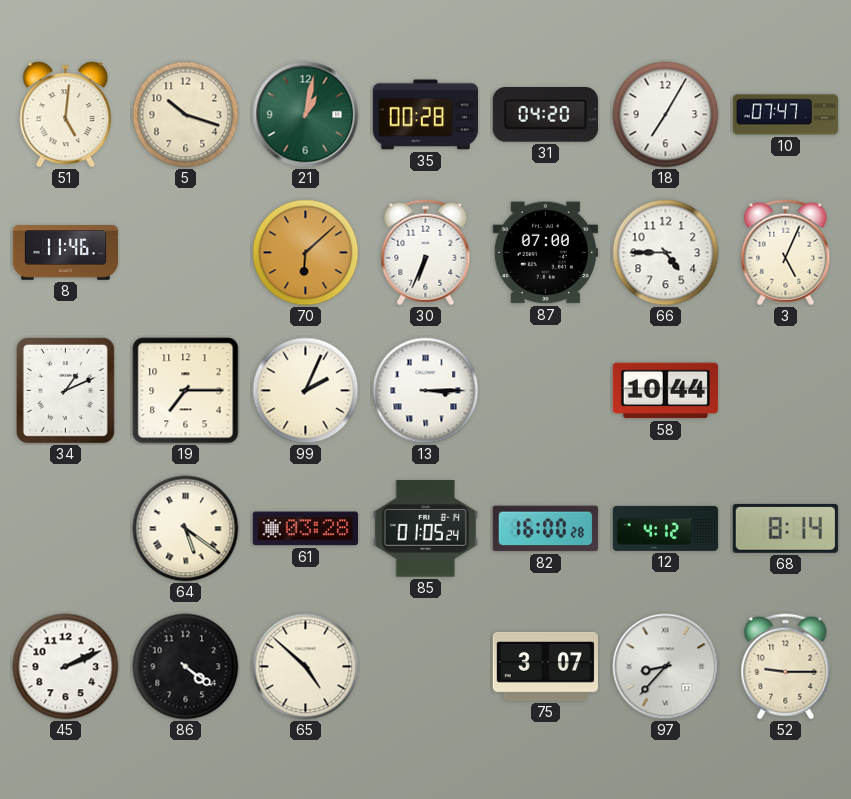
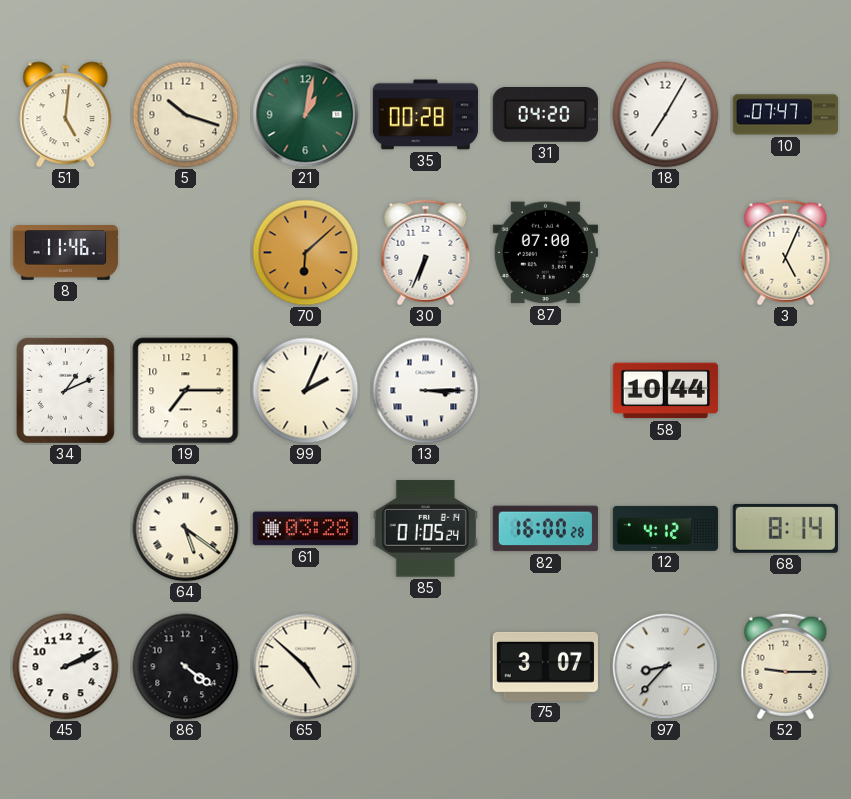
66: 4:45 -> none (666, 253)
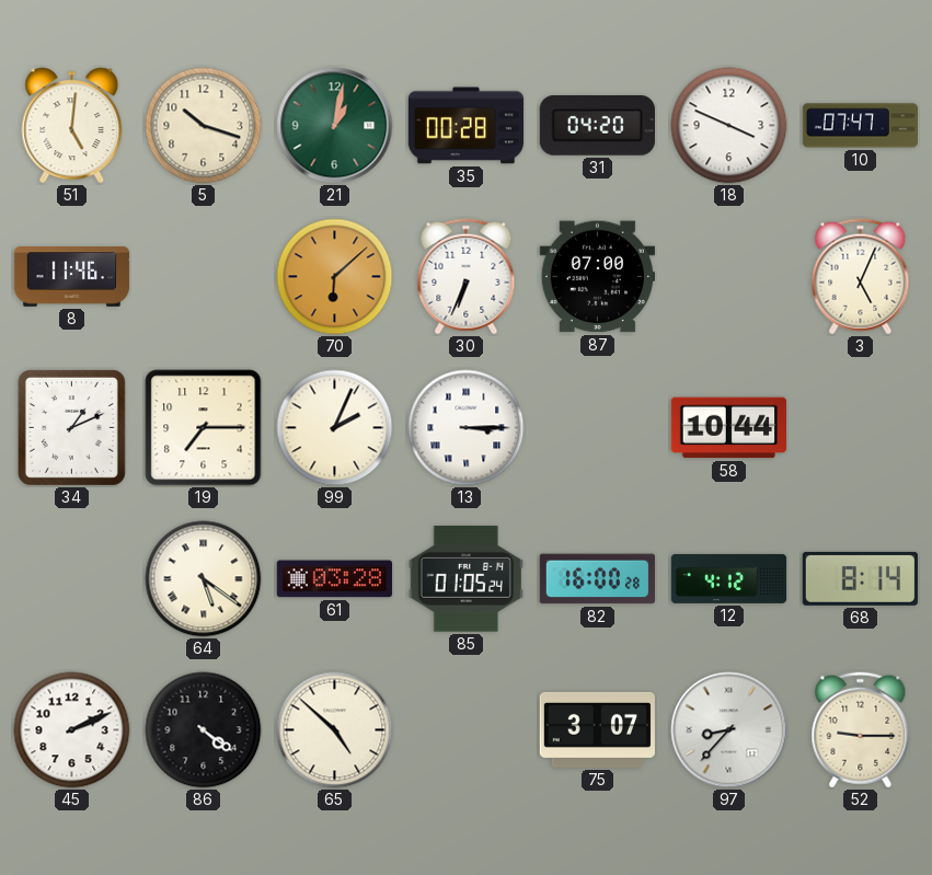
18: 7:05 -> 3:49 (729, 126)
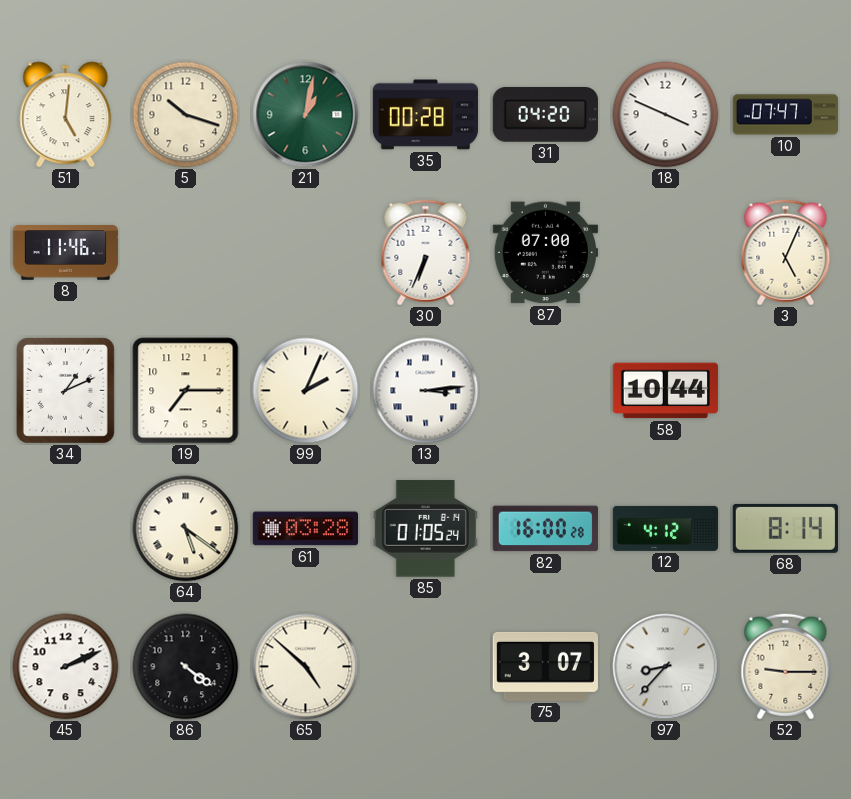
70: 6:08 -> none (335, 277)
13: 3:15 -> 3:14 (426, 391)
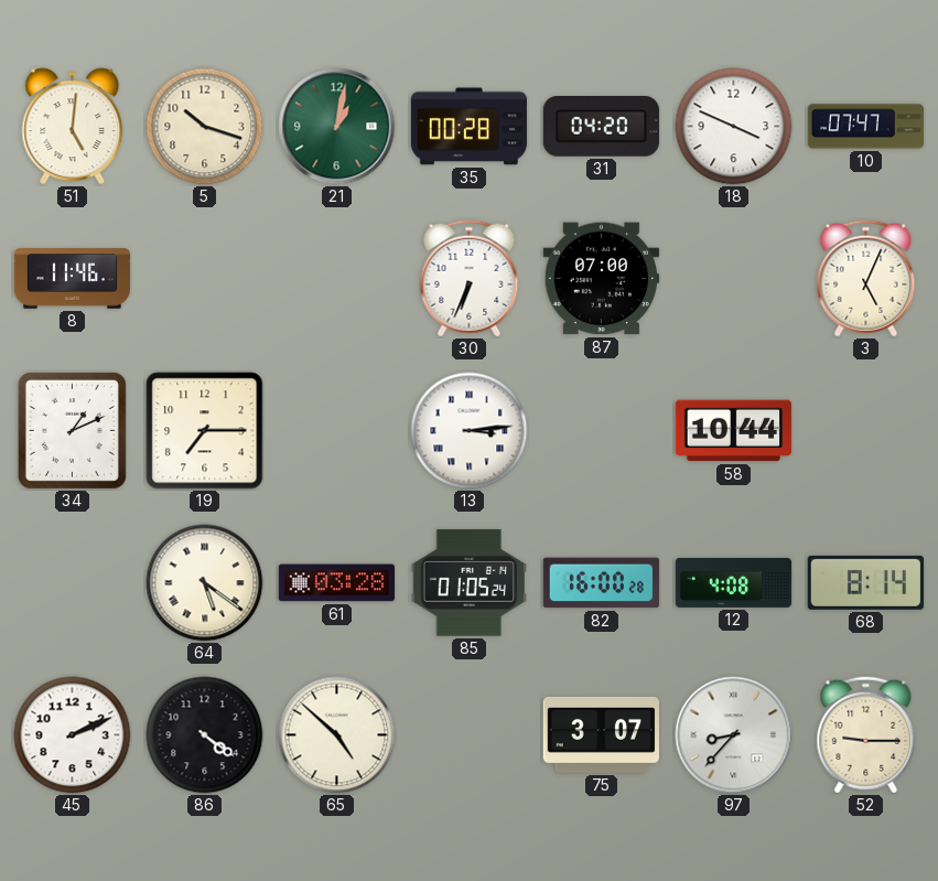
99: 2:04 -> none (306, 391)
12: 4:12 -> 4:08 (734, 582)
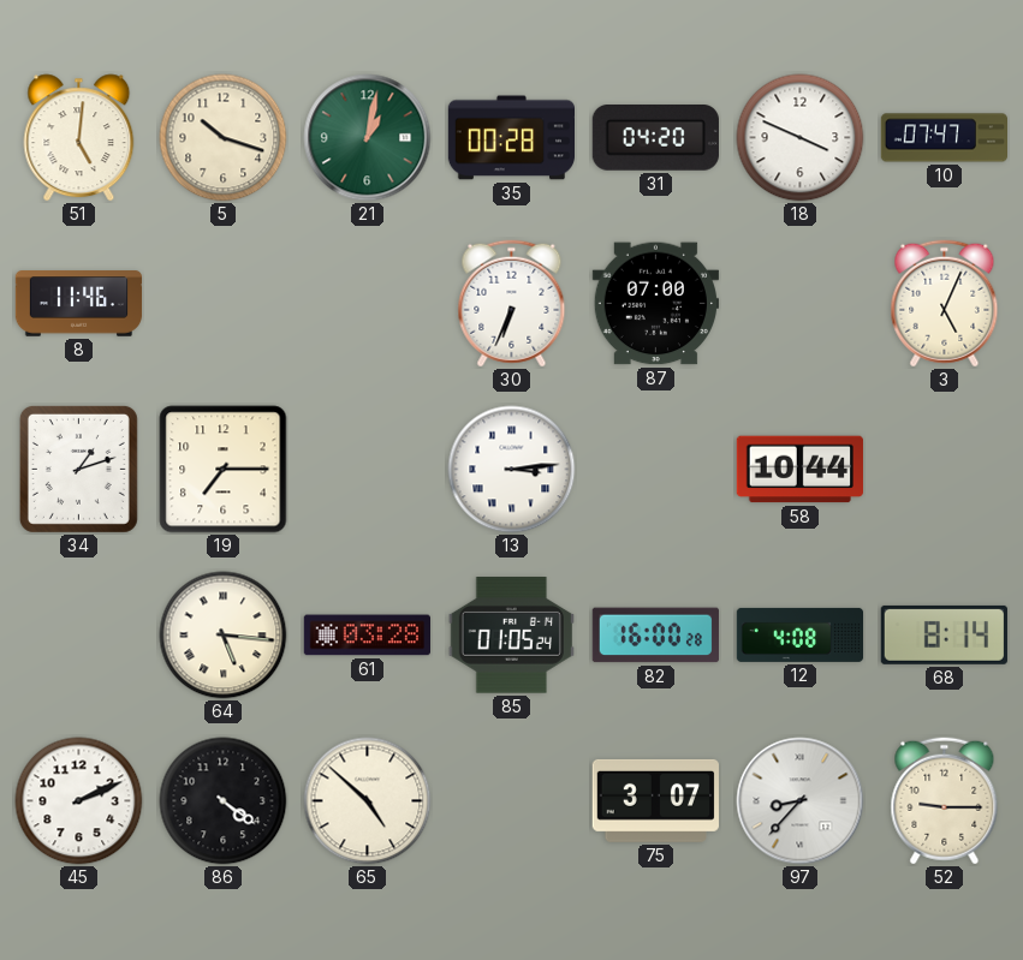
34: 1:11 -> 1:12 (78, 469)
64: 5:21 -> 5:16 (224, 636)
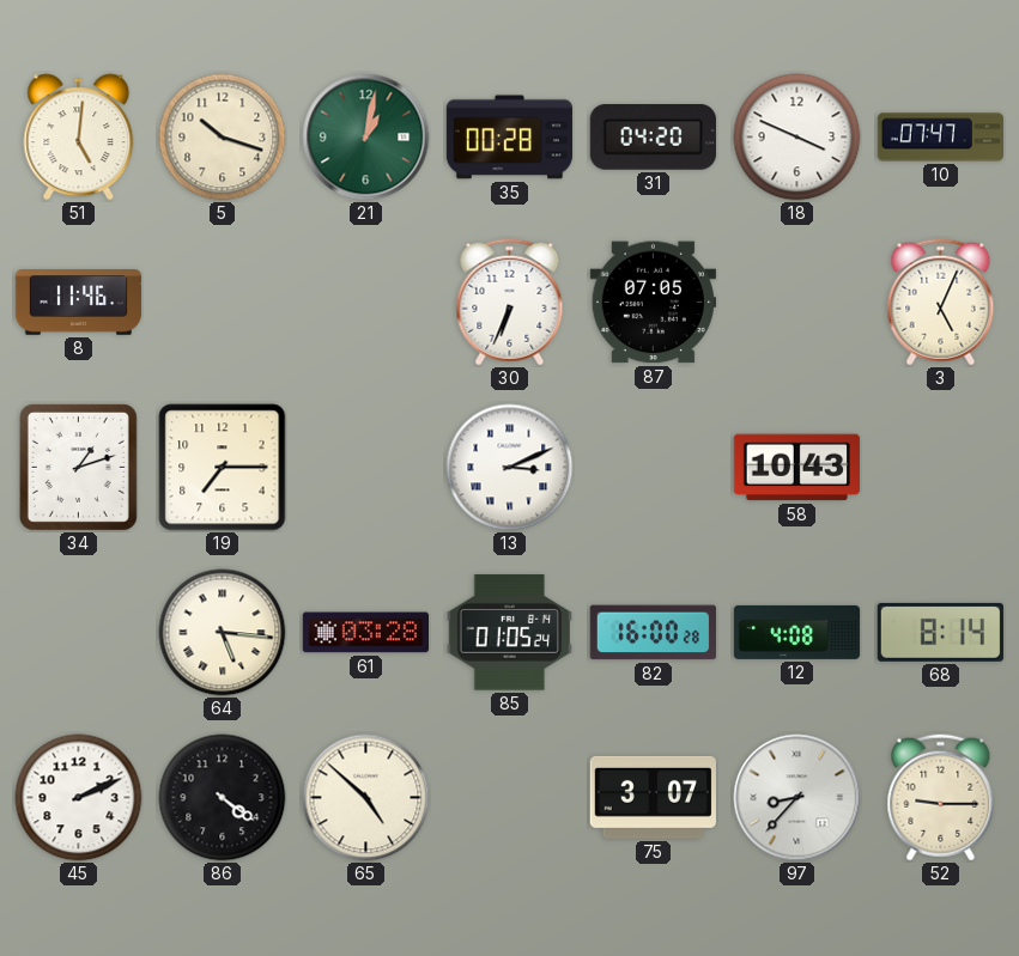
87: 07:00 -> 07:05 (653, 303)
13: 3:14 -> 3:11 (510, 468)
58: 10:44 -> 10:43 (796, 468)
